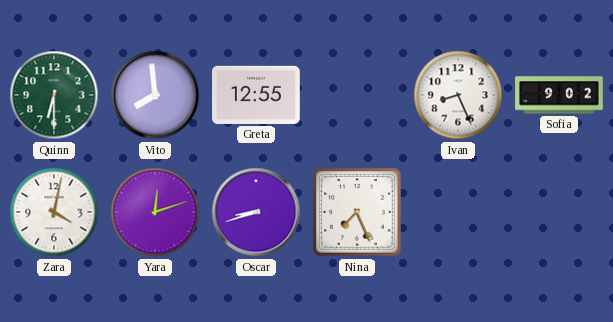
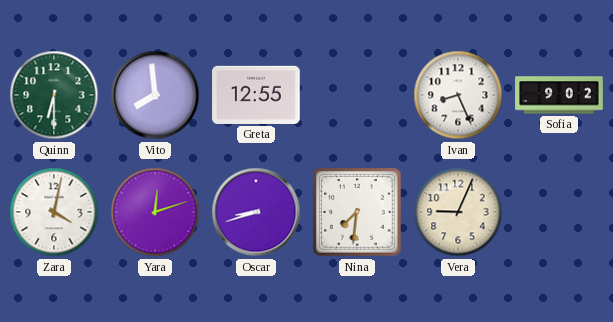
Nina: 7:26 -> 7:31 (357, 212)
Vera: none -> 9:04 (458, 212)
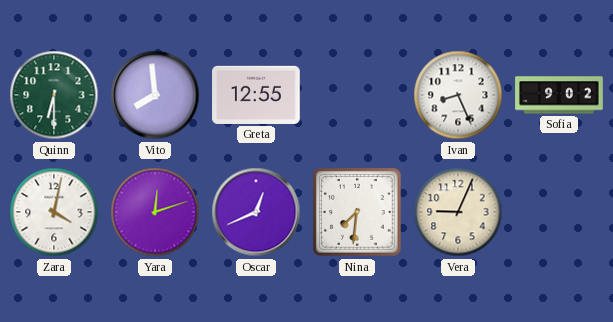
Oscar: 8:42 -> 12:41 (256, 212)
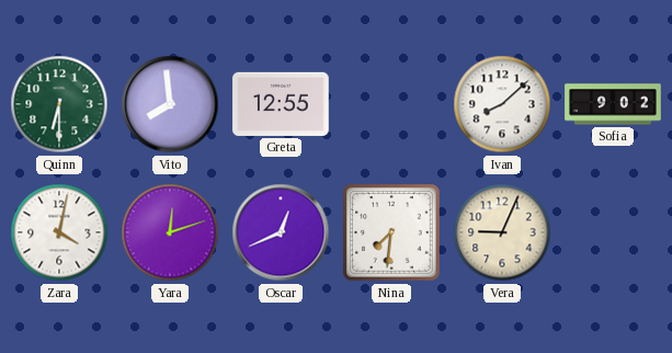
Ivan: 8:26 -> 8:08 (502, 104)
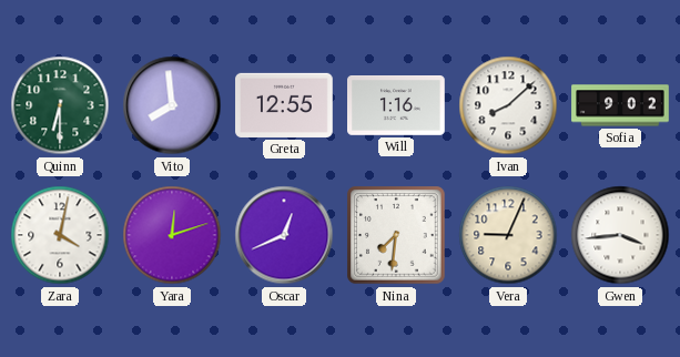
Will: none -> 1:16 (397, 106)
Gwen: none -> 3:44 (620, 235)
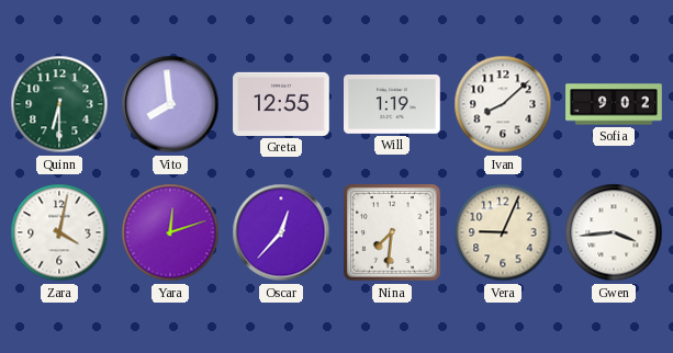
Will: 1:16 -> 1:19 (393, 105)
Oscar: 12:41 -> 12:37 (281, 232)
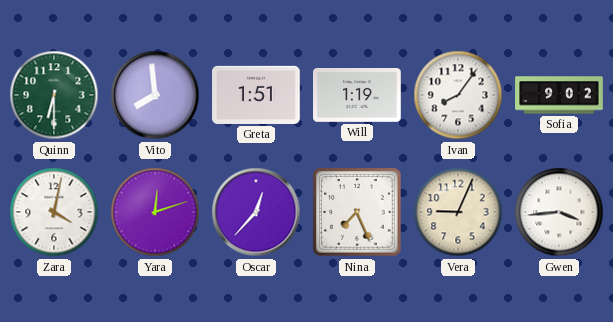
Greta: 12:55 -> 1:51 (256, 95)
Ivan: 8:08 -> 8:06 (458, 95)
Nina: 7:31 -> 7:26 (357, 212)
